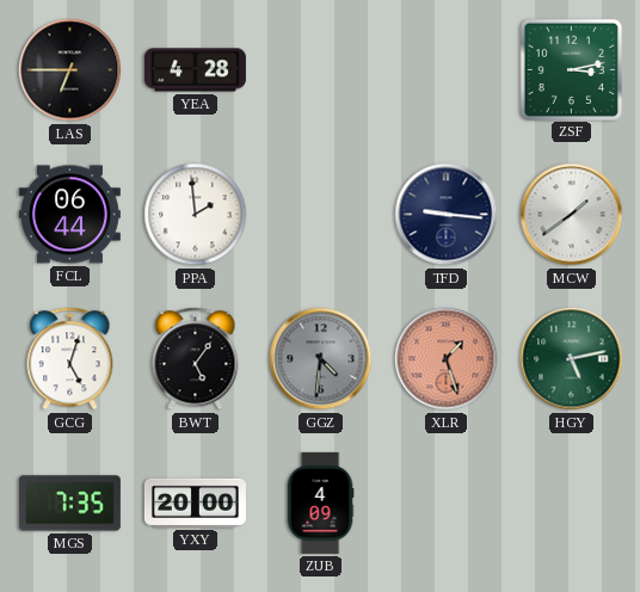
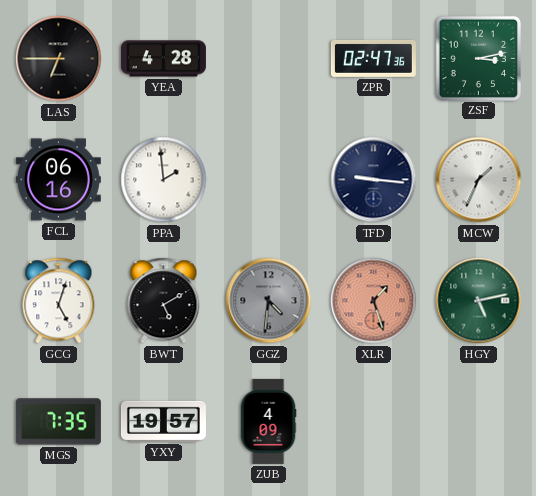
ZPR: none -> 02:47 (373, 58)
FCL: 06:44 -> 06:16 (58, 180)
MCW: 1:39 -> 1:34 (479, 180)
BWT: 5:06 -> 5:10 (164, 301)
YXY: 20:00 -> 19:57 (163, 421)
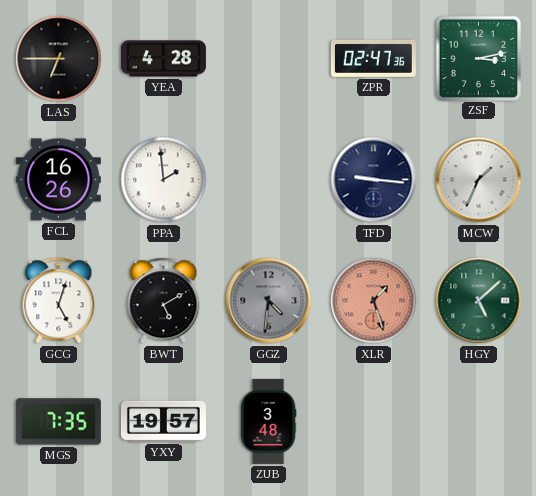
FCL: 06:16 -> 16:26 (58, 180)
HGY: 5:13 -> 5:08 (479, 301)
ZUB: 4:09 -> 3:48 (268, 421)
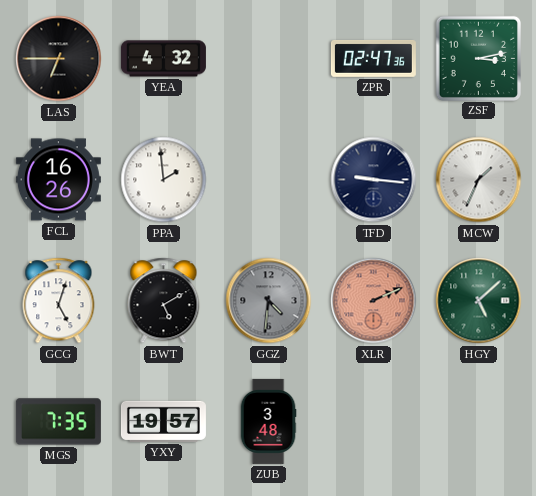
YEA: 4:28 -> 4:32 (163, 59)
XLR: 1:27 -> 2:11 (374, 301)
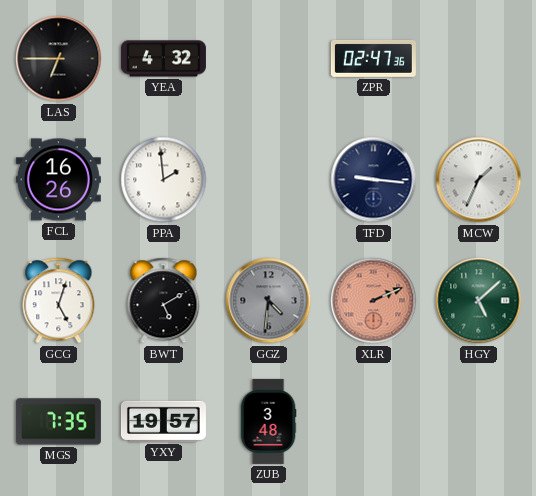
ZSF: 3:13 -> none (478, 58)
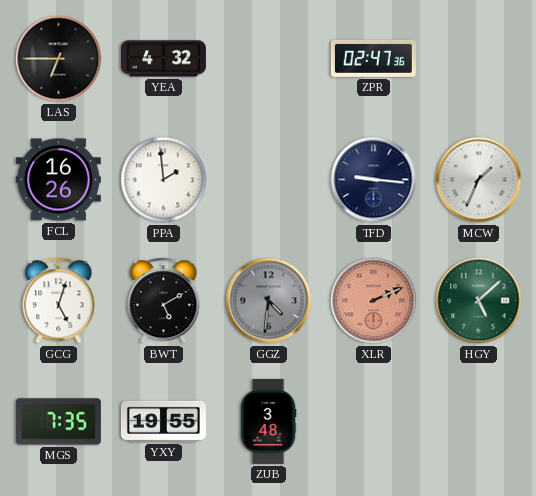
YXY: 19:57 -> 19:55 (163, 421)
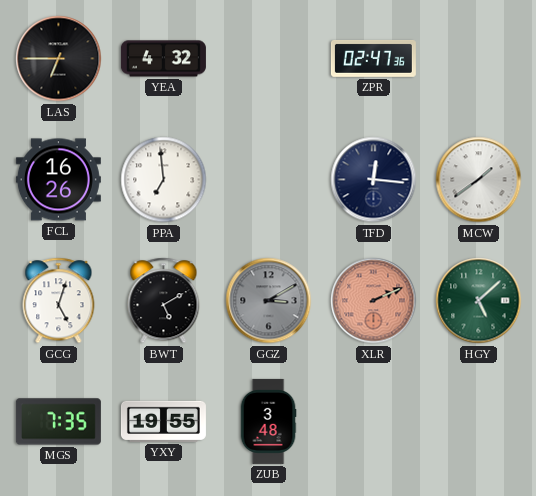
PPA: 1:59 -> 6:59 (164, 180)
TFD: 9:16 -> 12:16 (374, 180)
MCW: 1:34 -> 1:39 (479, 180)
GGZ: 4:31 -> 3:10 (269, 301)
